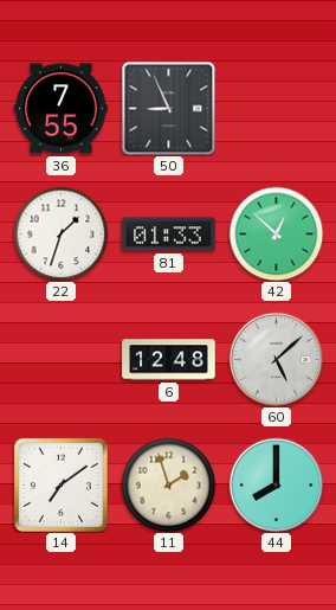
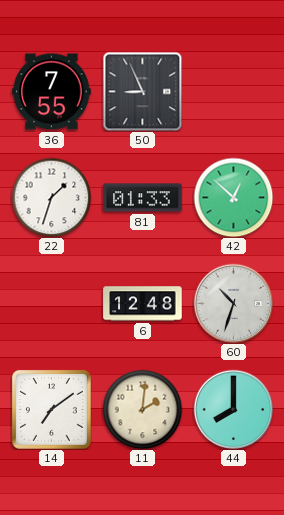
60: 5:08 -> 10:33 (233, 303)
11: 1:57 -> 2:01 (142, 409)
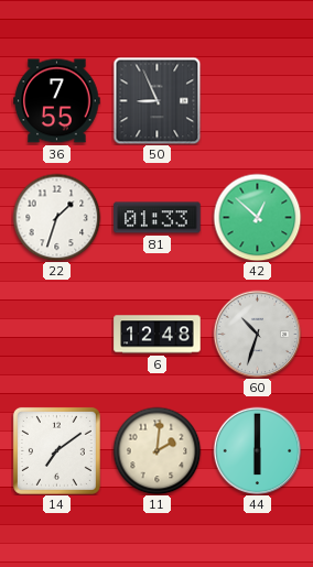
44: 8:00 -> 6:00 (257, 450)
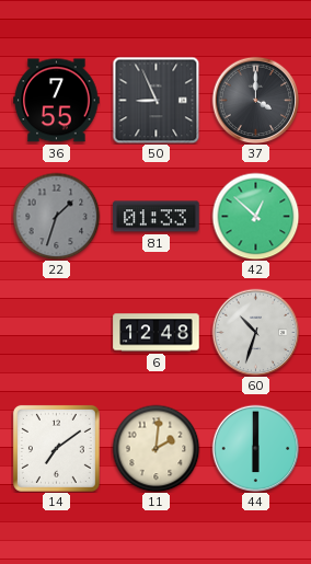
37: none -> 4:00 (255, 100)
22 dial: white -> grey (56, 216)
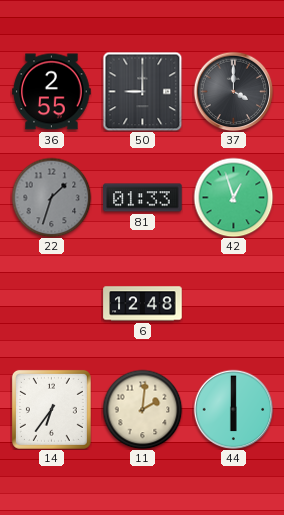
36: 7:55 -> 2:55 (52, 92)
50: 8:56 -> 9:00 (142, 91)
42: 12:52 -> 12:57 (233, 197)
60: 10:33 -> none (255, 332)
14: 7:09 -> 6:36 (51, 409)
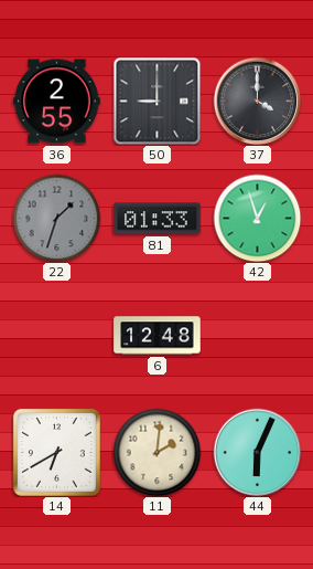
14: 6:36 -> 6:40 (56, 452)
44: 6:00 -> 6:04 (257, 452)
